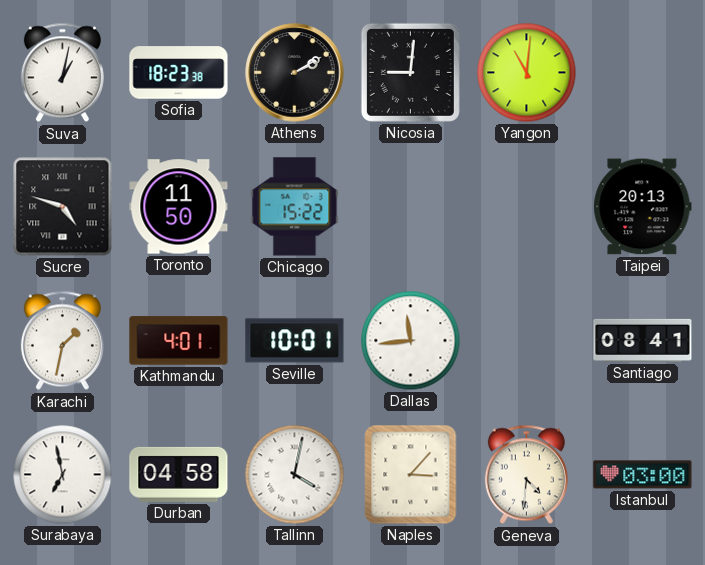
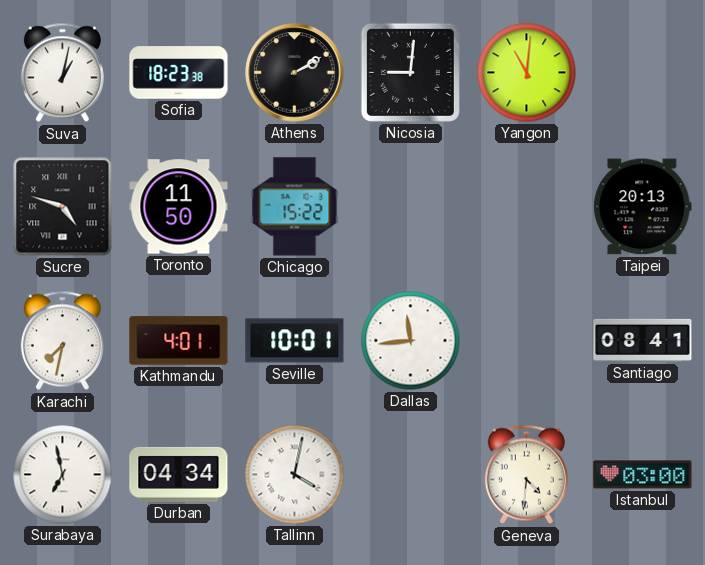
Karachi: 1:32 -> 7:32 (62, 341)
Durban: 04:58 -> 04:34 (179, 474)
Naples: 3:07 -> none (411, 475)
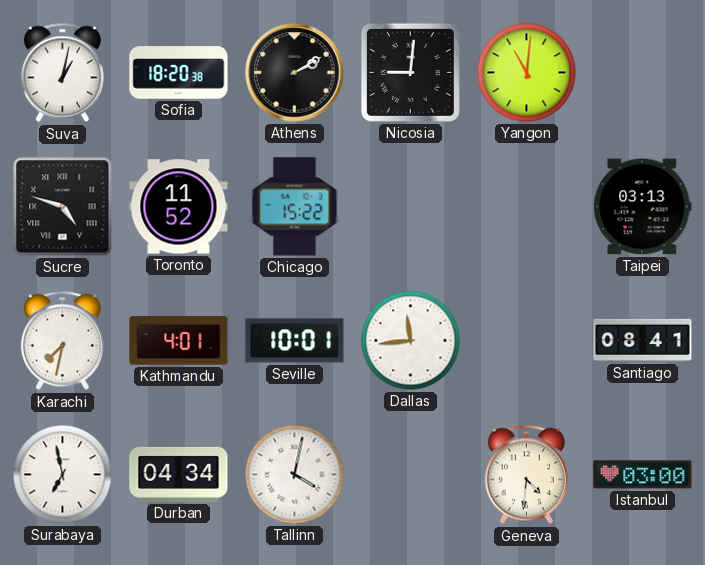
Sofia: 18:23 -> 18:20 (179, 73)
Toronto: 11:50 -> 11:52 (179, 207)
Taipei: 20:13 -> 03:13 (643, 207)
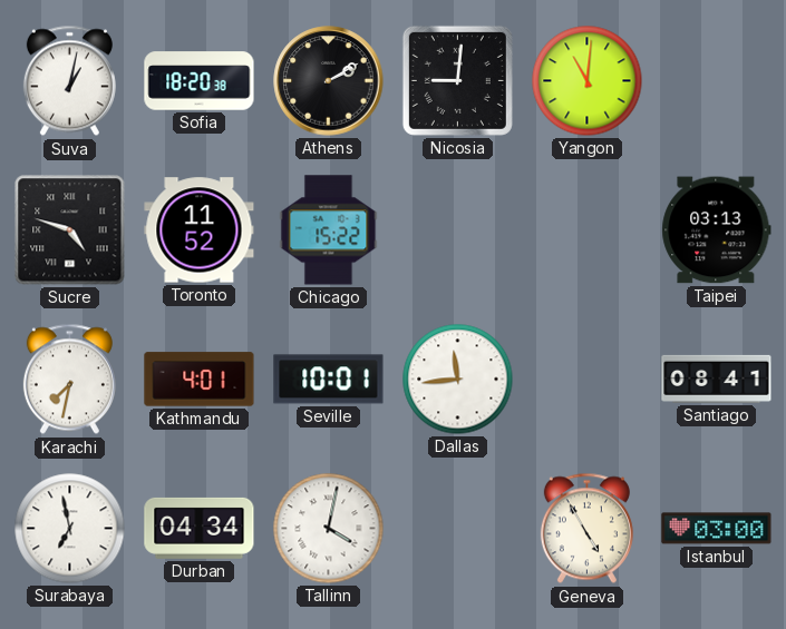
Geneva: 4:31 -> 4:55 (586, 529)
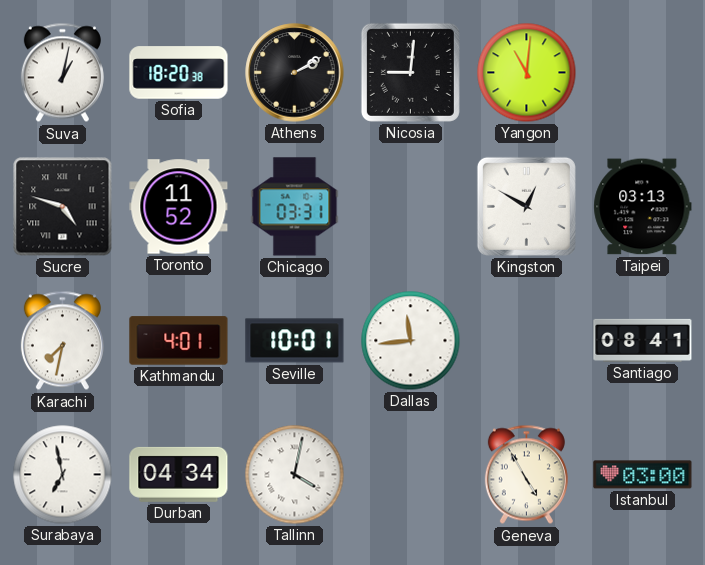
Chicago: 15:22 -> 03:31 (295, 207)
Kingston: none -> 12:50 (526, 206)
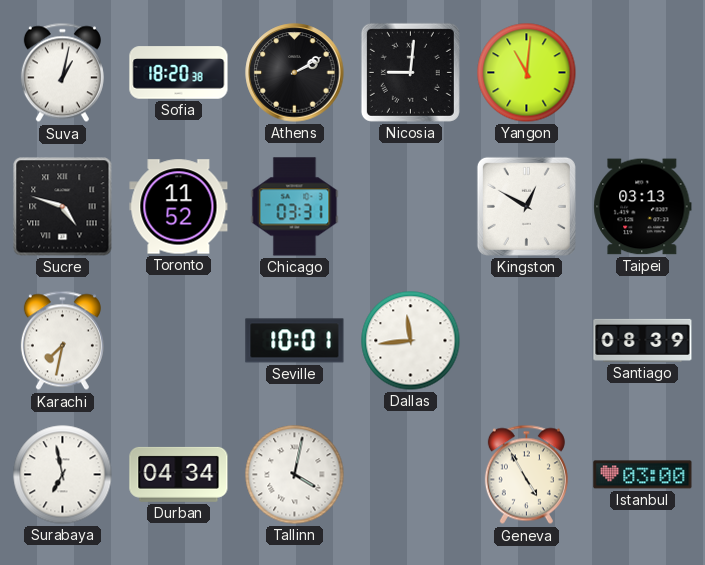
Kathmandu: 4:01 -> none (179, 341)
Santiago: 08:41 -> 08:39 (643, 340)
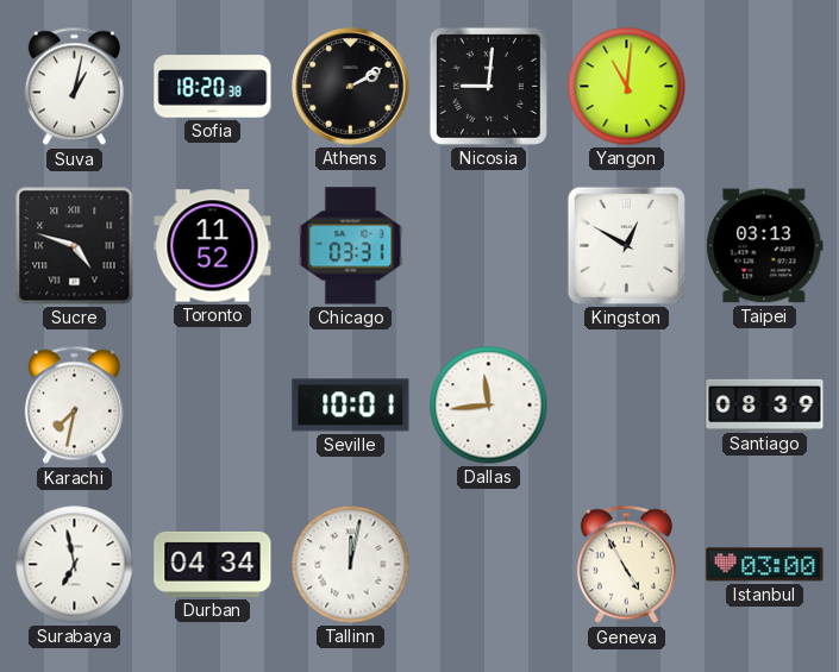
Tallinn: 4:02 -> 12:02 (351, 565)
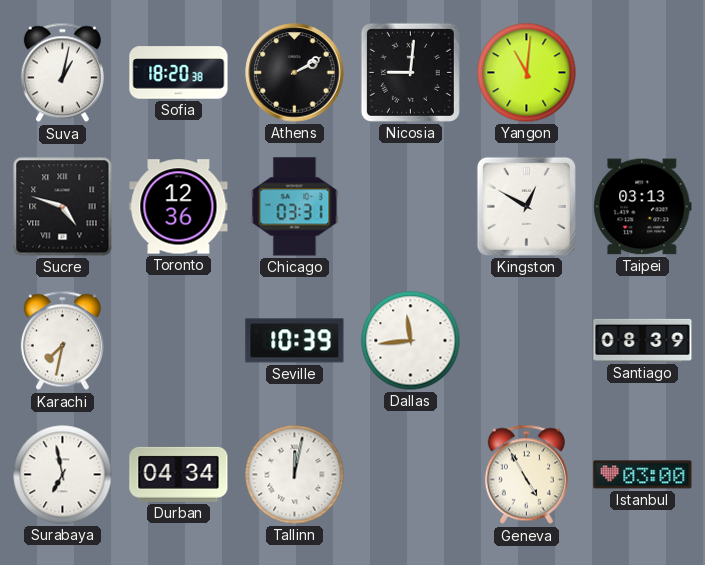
Toronto: 11:52 -> 12:36 (179, 207)
Seville: 10:01 -> 10:39 (295, 341)
